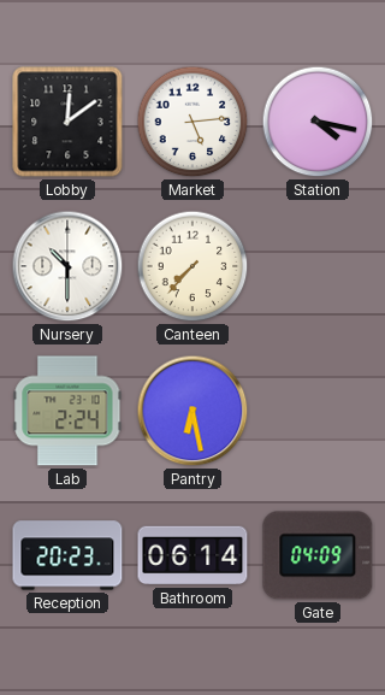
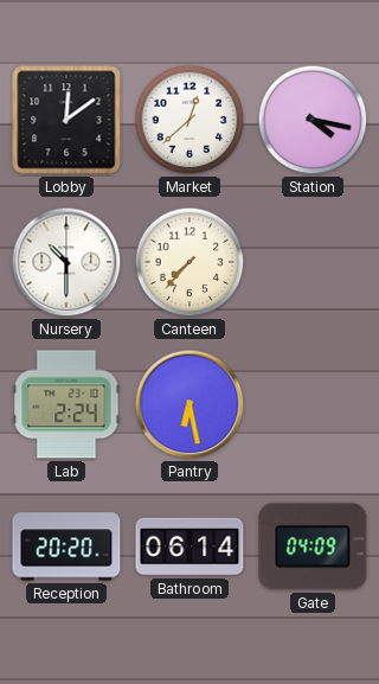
Market: 5:14 -> 12:38 (189, 120)
Reception: 20:23 -> 20:20 (66, 546)
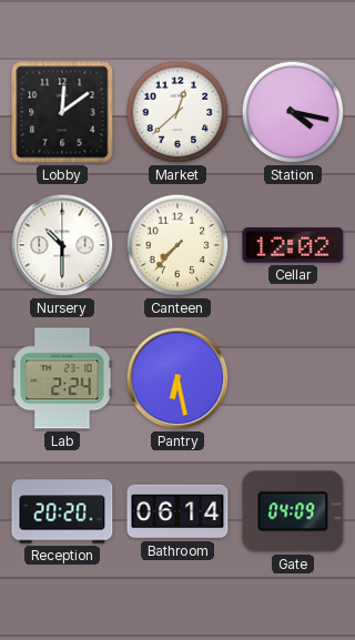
Cellar: none -> 12:02 (293, 245)
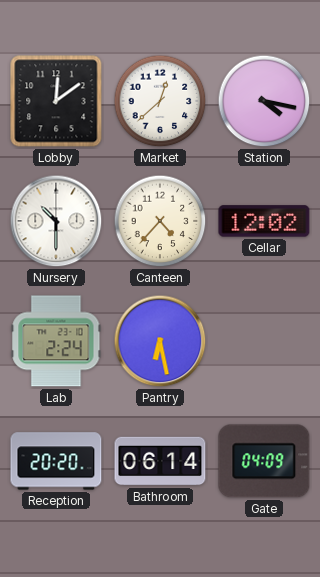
Canteen: 7:37 -> 4:37 (160, 221)
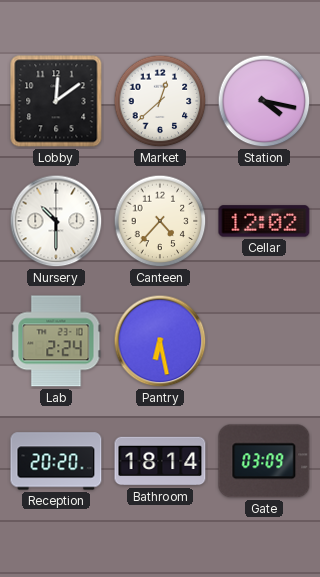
Bathroom: 06:14 -> 18:14 (160, 461)
Gate: 04:09 -> 03:09 (264, 461)
